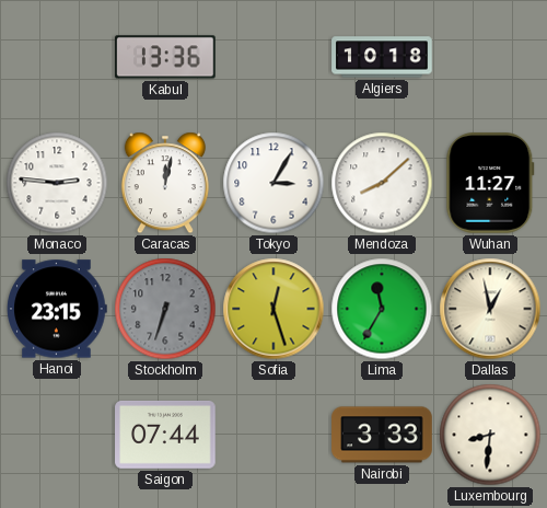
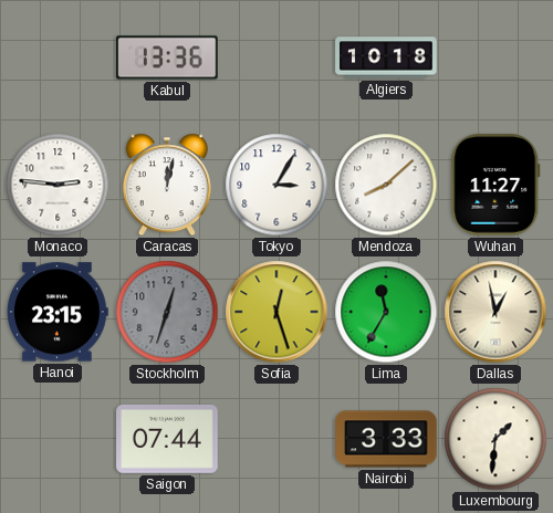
Stockholm: 6:33 -> 12:33 (167, 312)
Luxembourg: 8:31 -> 1:31 (495, 439)
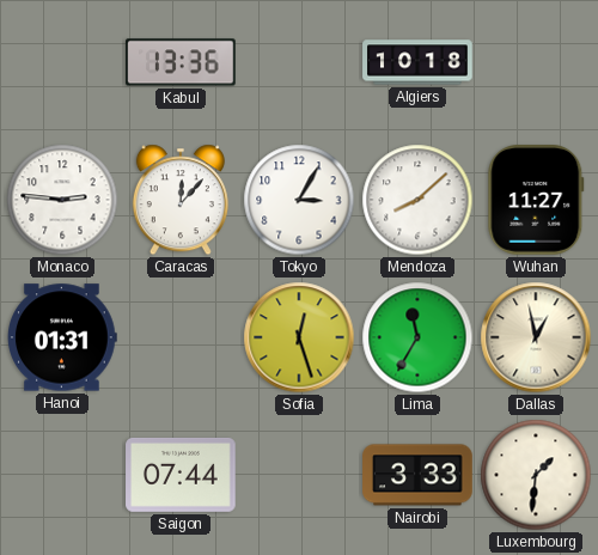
Caracas: 12:02 -> 12:07 (181, 200)
Hanoi: 23:15 -> 01:31 (63, 337)
Stockholm: 12:33 -> none (167, 312)
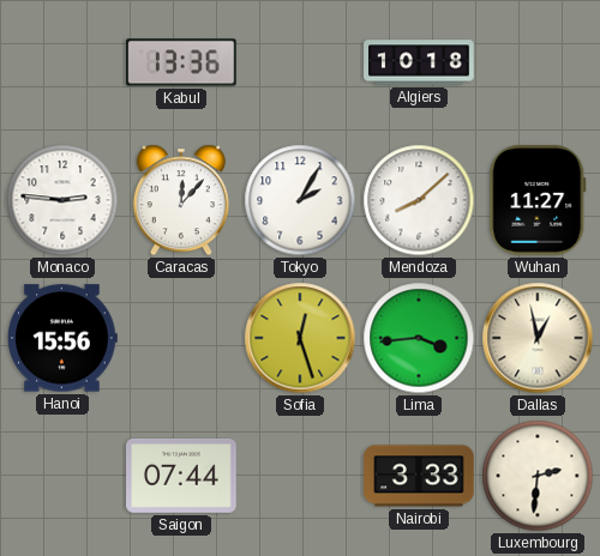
Tokyo: 3:05 -> 2:05 (300, 200)
Hanoi: 01:31 -> 15:56 (64, 338)
Lima: 11:35 -> 3:44 (419, 338)
Luxembourg: 1:31 -> 2:31 (538, 476)
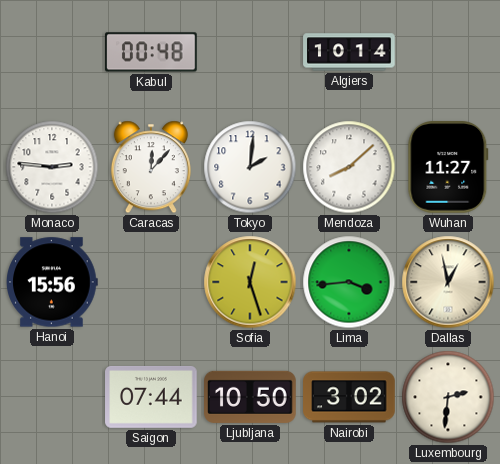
Kabul: 13:36 -> 00:48 (151, 52)
Algiers: 10:18 -> 10:14 (349, 52)
Tokyo: 2:05 -> 2:01 (250, 167)
Ljubljana: none -> 10:50 (250, 397)
Nairobi: 3:33 -> 3:02 (349, 397)
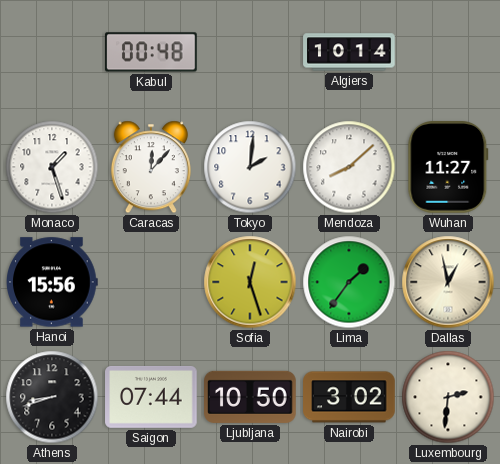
Monaco: 2:46 -> 1:27 (52, 167)
Lima: 3:44 -> 1:36 (349, 282)
Athens: none -> 8:42 (52, 397)
